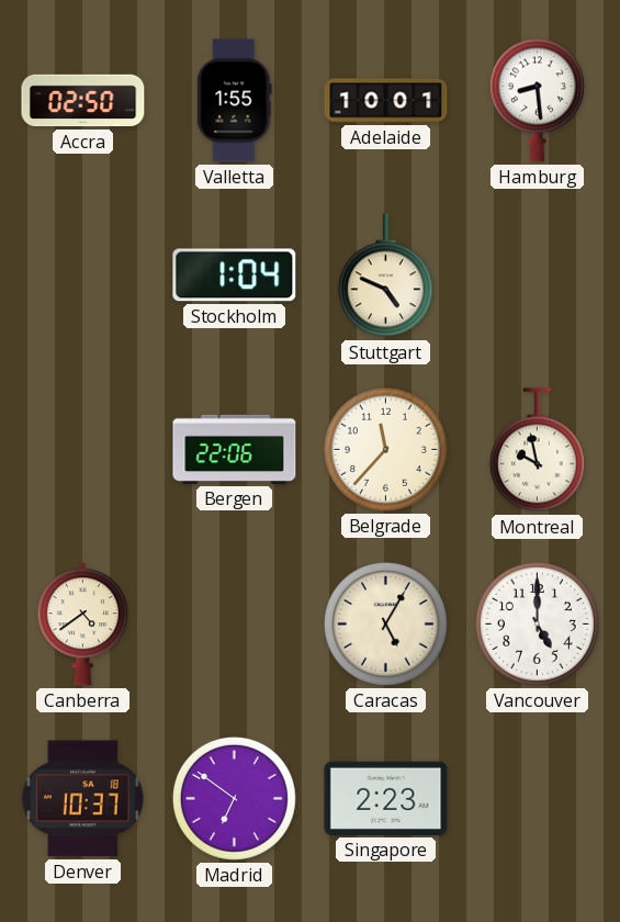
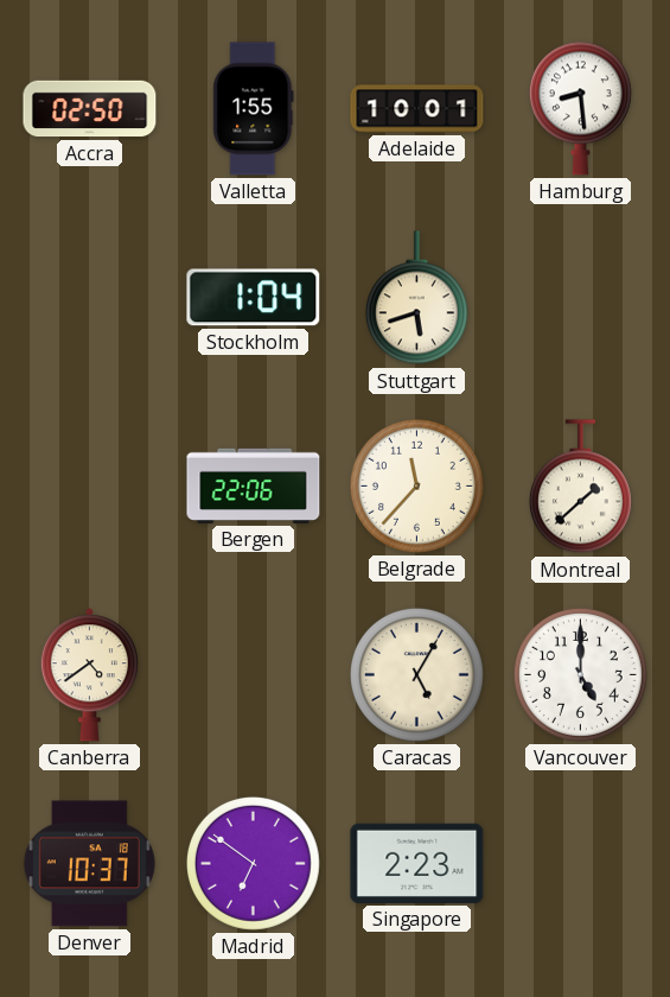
Stuttgart: 4:49 -> 5:42 (416, 298)
Montreal: 9:58 -> 1:38 (580, 487)
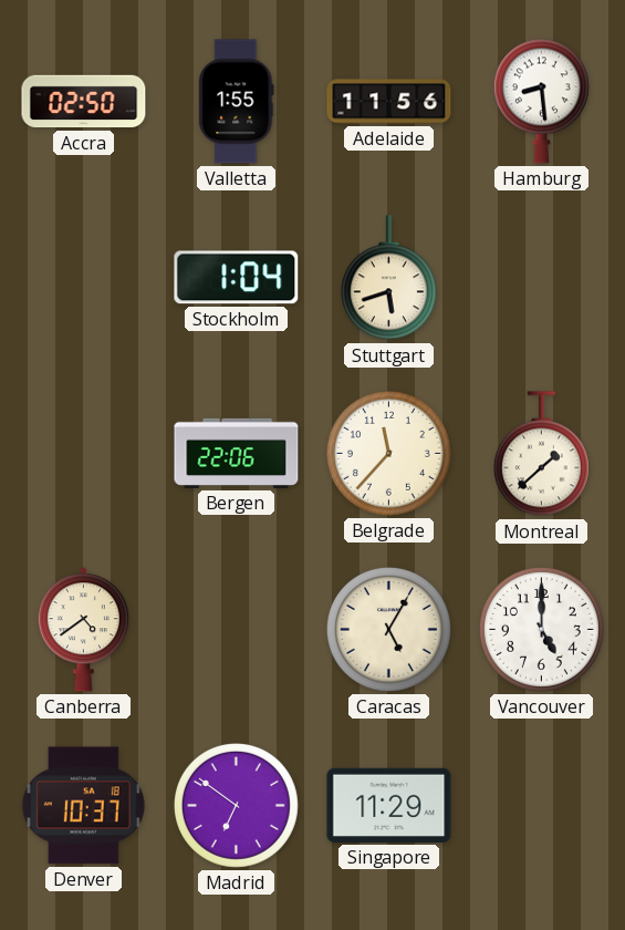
Adelaide: 10:01 -> 11:56 (389, 102)
Singapore: 2:23 -> 11:29 (389, 805)
